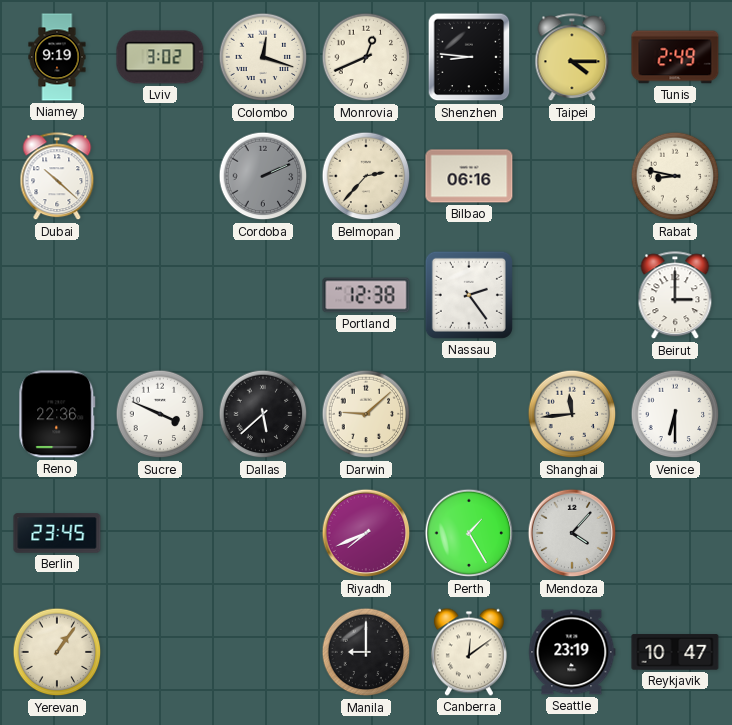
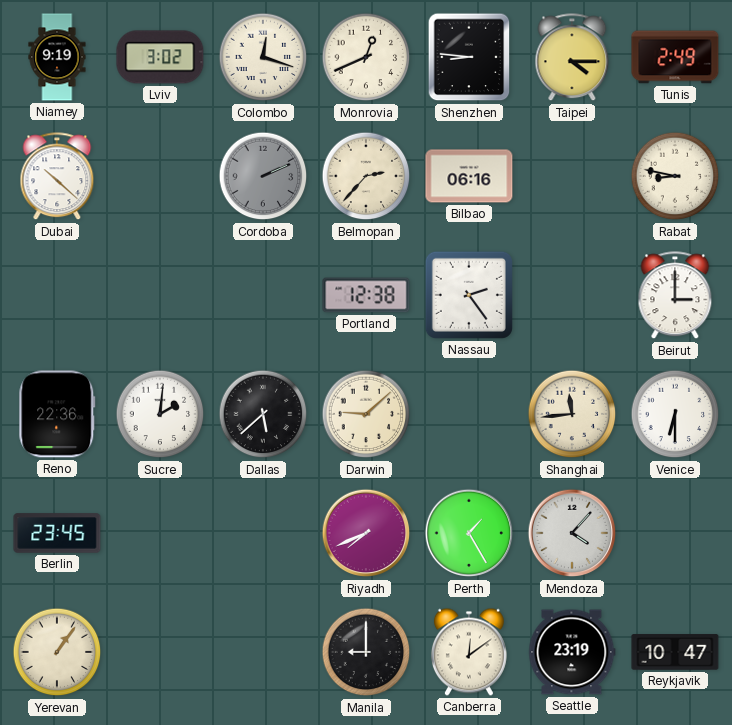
Sucre: 3:49 -> 2:01 (160, 414)
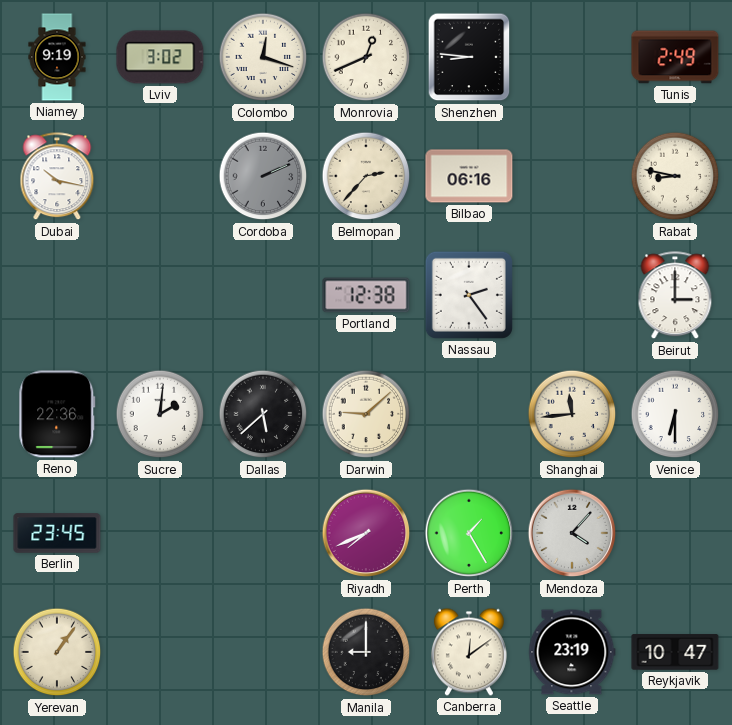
Taipei: 4:15 -> none (572, 58)
Dubai: 10:22 -> 10:17 (57, 177)
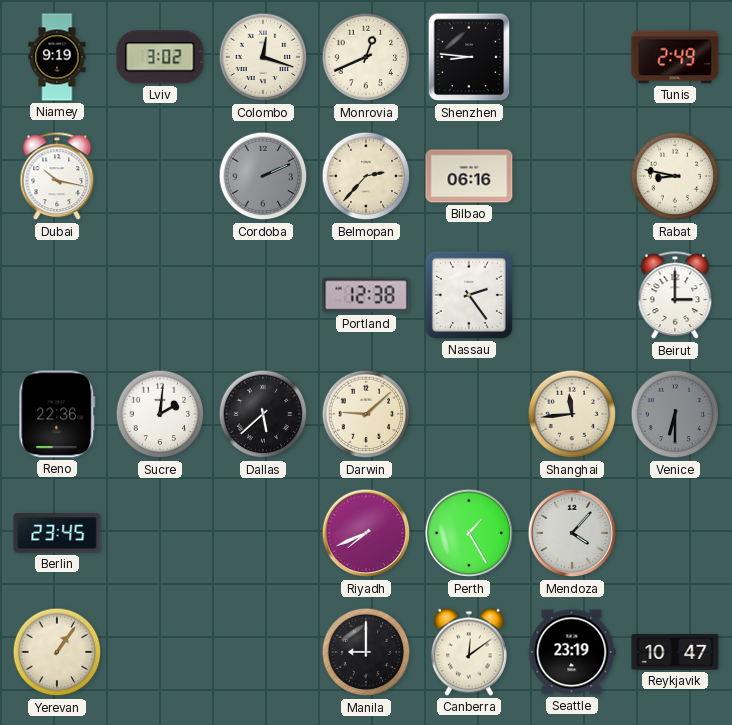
Venice dial: white -> grey (675, 414)
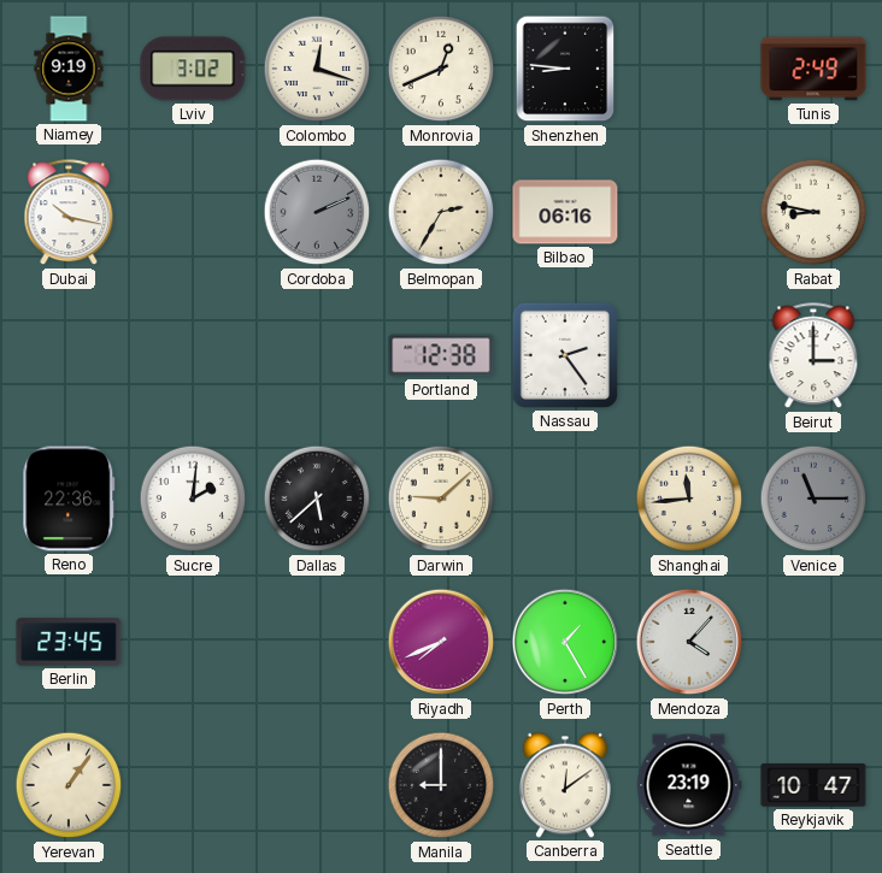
Belmopan: 2:37 -> 2:35 (441, 212)
Venice: 6:30 -> 11:15 (813, 499)
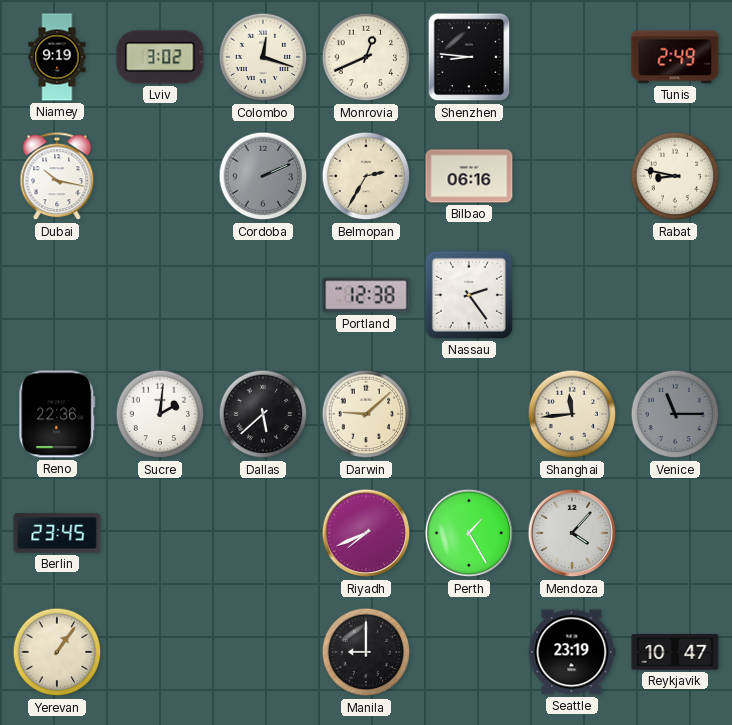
Beirut: 3:00 -> none (813, 356)
Canberra: 12:09 -> none (565, 785)
